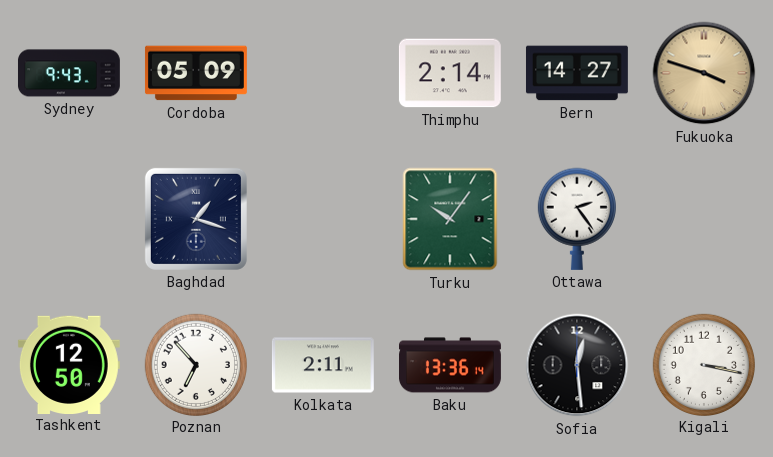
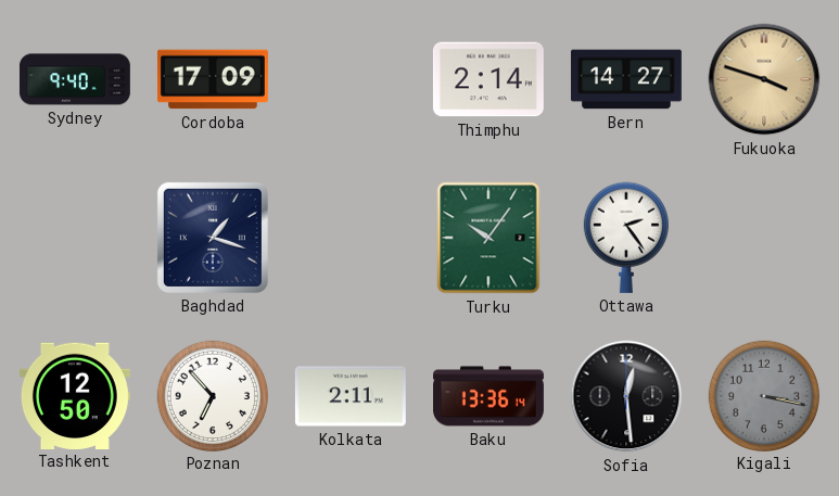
Sydney: 9:43 -> 9:40 (75, 79)
Cordoba: 05:09 -> 17:09 (213, 79)
Kigali dial: white -> grey (763, 395)
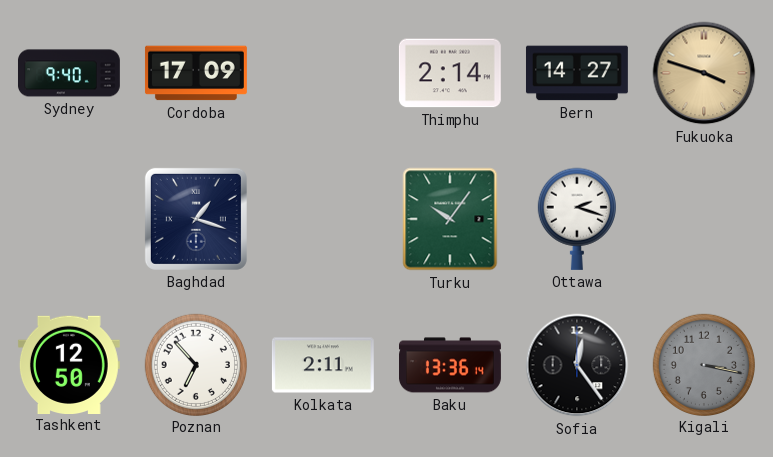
Ottawa: 2:24 -> 2:18 (577, 219)
Sofia: 12:29 -> 12:24 (577, 365)
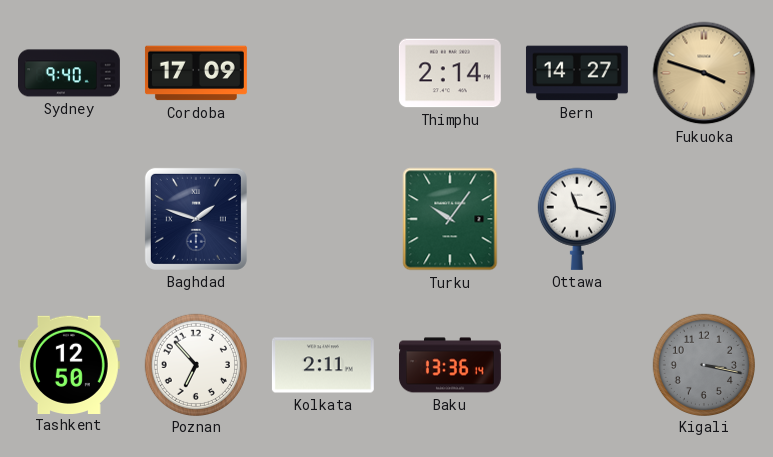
Baghdad: 1:18 -> 1:48 (196, 219)
Ottawa: 2:18 -> 11:18 (577, 219)
Sofia: 12:24 -> none (577, 365)
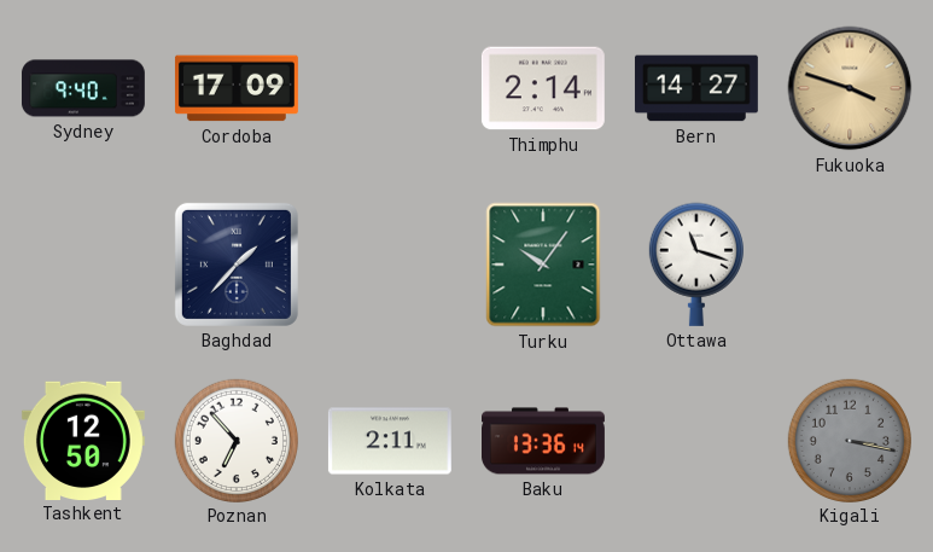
Baghdad: 1:48 -> 1:37 (237, 265)
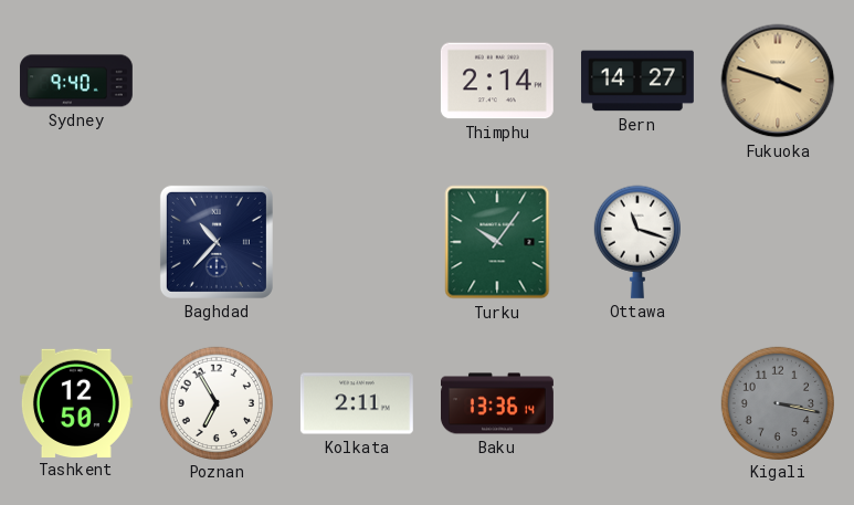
Cordoba: 17:09 -> none (237, 88)
Baghdad: 1:37 -> 10:37 (217, 242)
Poznan: 6:53 -> 6:55 (215, 402)
